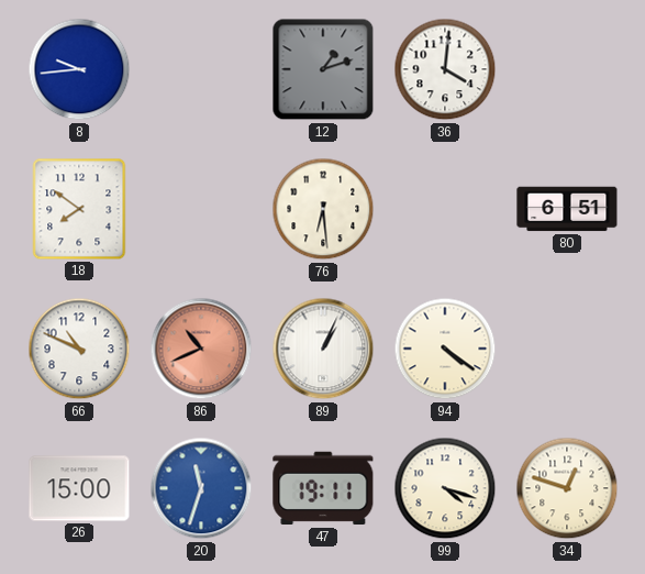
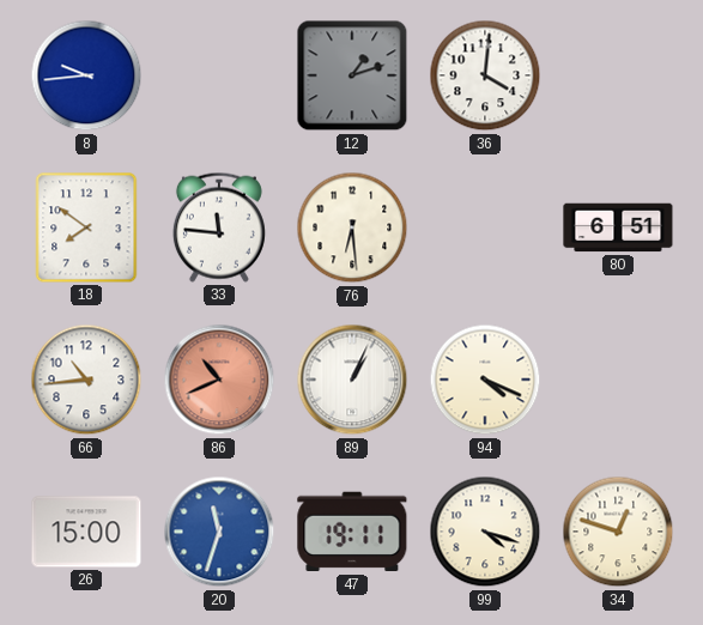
33: none -> 11:46 (219, 227)
66: 10:49 -> 10:44 (86, 380)
94: 4:21 -> 4:19 (485, 380)
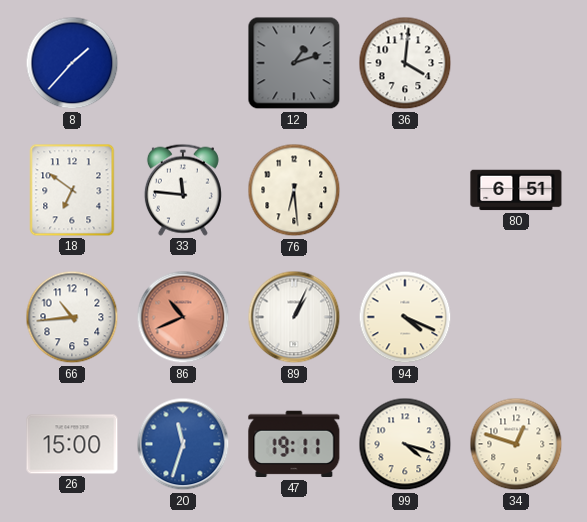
8: 9:44 -> 1:37 (72, 63)
18: 7:51 -> 6:51 (72, 190)
